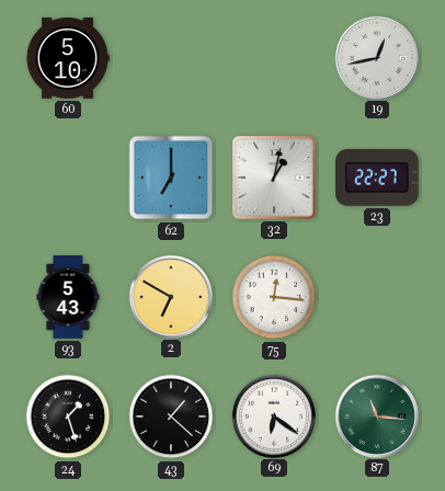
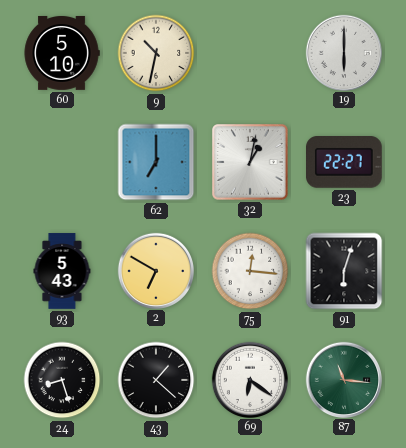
9: none -> 10:32 (156, 53)
19: 12:43 -> 6:00 (343, 52)
91: none -> 6:03 (344, 271)
24: 1:27 -> 8:27 (62, 380)
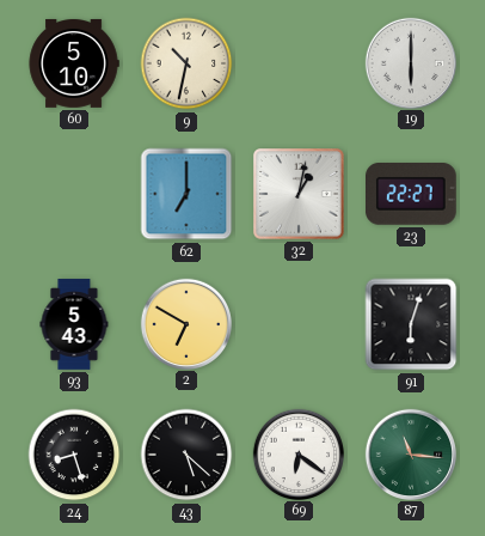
75: 12:16 -> none (250, 271)
43: 1:22 -> 5:22 (186, 455)
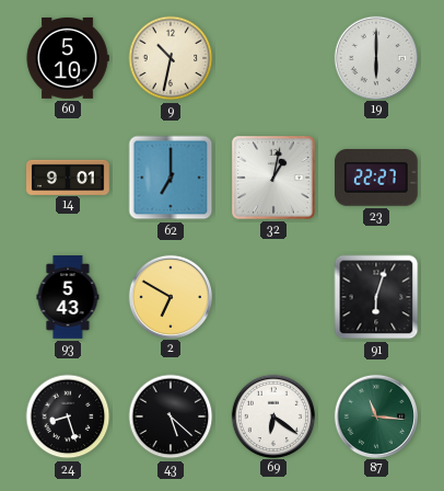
14: none -> 9:01 (68, 176)
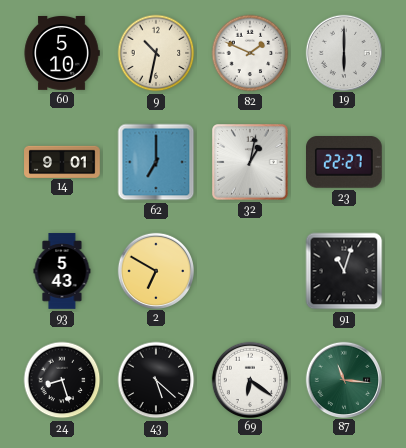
82: none -> 1:49 (250, 53)
91: 6:03 -> 11:03 (344, 271)
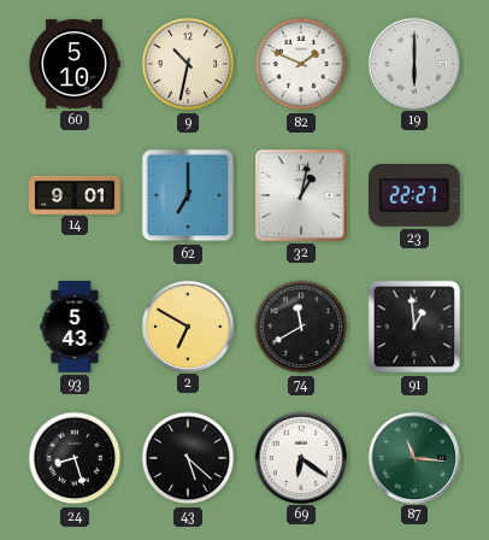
74: none -> 11:40 (301, 327)
91: 11:03 -> 12:59 (414, 327)
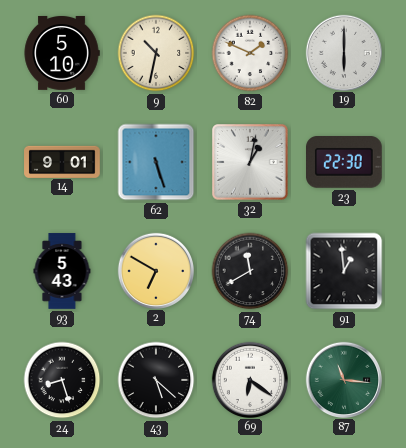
62: 7:00 -> 5:27 (156, 162)
23: 22:27 -> 22:30 (345, 163)
